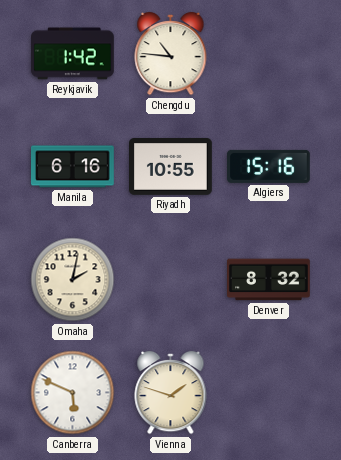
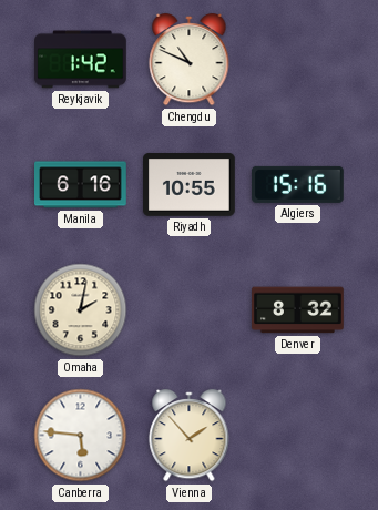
Chengdu: 10:46 -> 10:49 (190, 60)
Canberra: 5:49 -> 5:46 (81, 436)
Vienna: 1:48 -> 1:53 (190, 436)
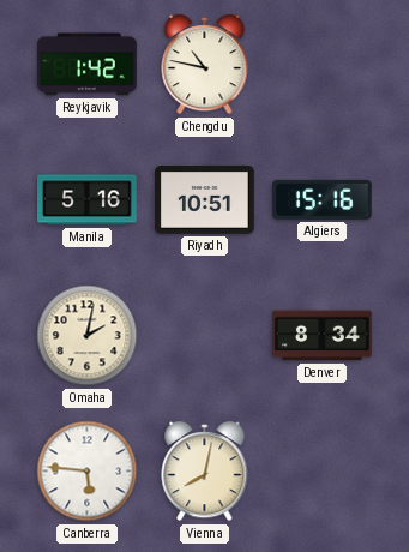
Chengdu: 10:49 -> 10:47 (205, 65)
Manila: 6:16 -> 5:16 (88, 200)
Riyadh: 10:55 -> 10:51 (205, 200)
Denver: 8:32 -> 8:34 (323, 336)
Vienna: 1:53 -> 8:02 (205, 472)
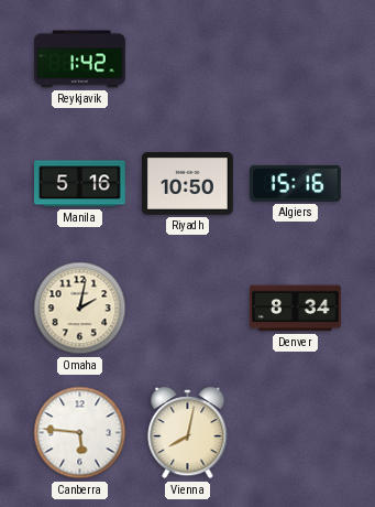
Chengdu: 10:47 -> none (205, 65)
Riyadh: 10:51 -> 10:50 (188, 184)
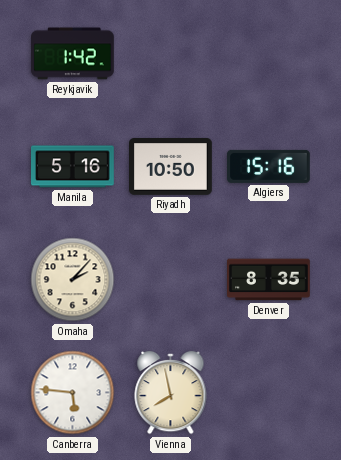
Omaha: 2:02 -> 2:07 (73, 280)
Denver: 8:34 -> 8:35 (269, 280)
Vienna: 8:02 -> 7:58 (171, 393)
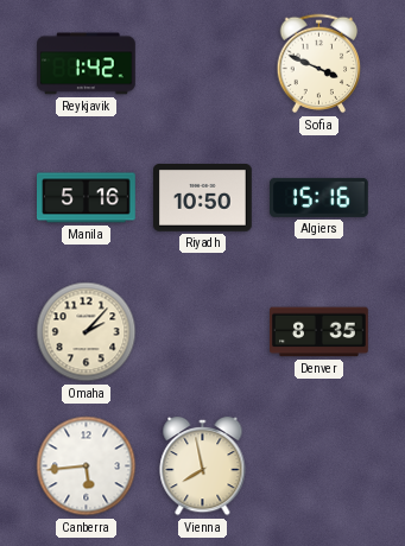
Sofia: none -> 3:49 (319, 64)
Canberra: 5:46 -> 5:44 (87, 466)
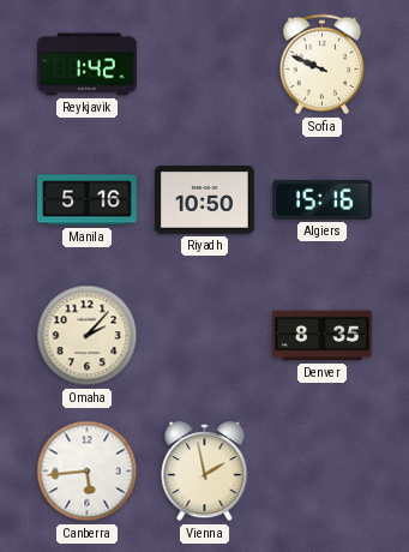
Sofia: 3:49 -> 9:49 (323, 65)
Vienna: 7:58 -> 1:58 (205, 472)
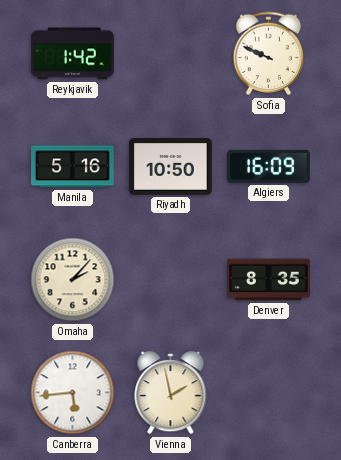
Algiers: 15:16 -> 16:09 (269, 166)
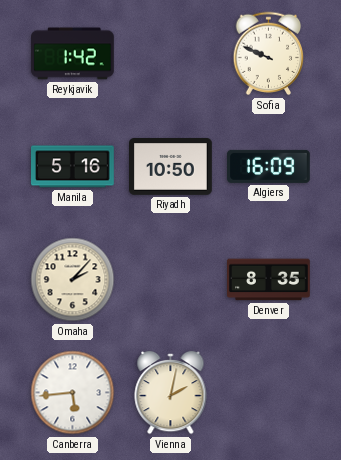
Vienna: 1:58 -> 2:02 (171, 393)
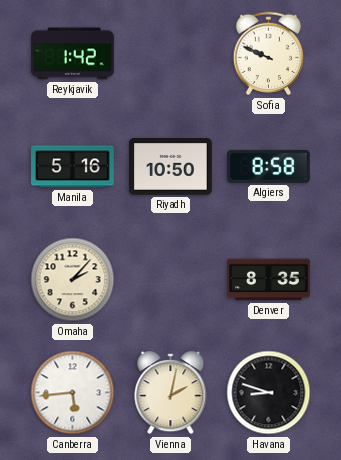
Algiers: 16:09 -> 8:58 (269, 166)
Havana: none -> 8:48 (269, 393)
